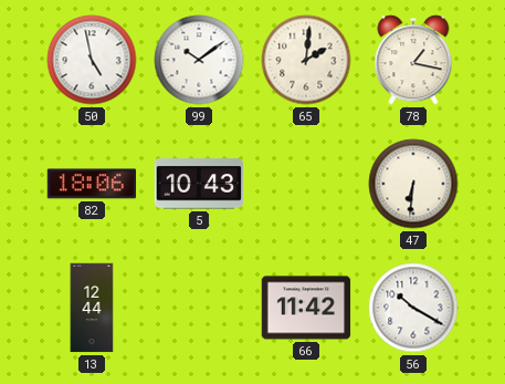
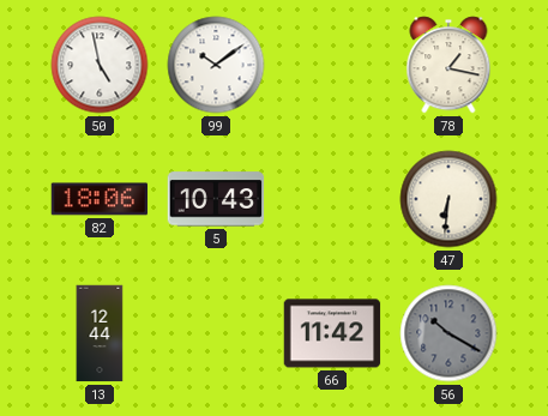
65: 2:01 -> none (306, 60)
56 dial: white -> grey (448, 333)
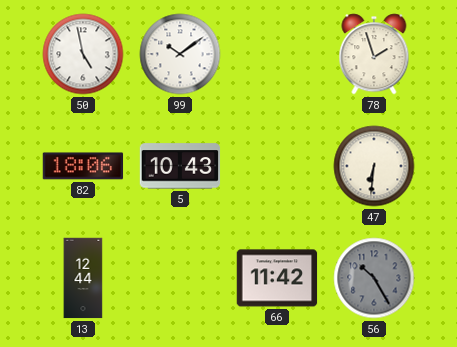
78: 1:17 -> 1:57 (374, 54)
56: 10:20 -> 10:25 (374, 278)
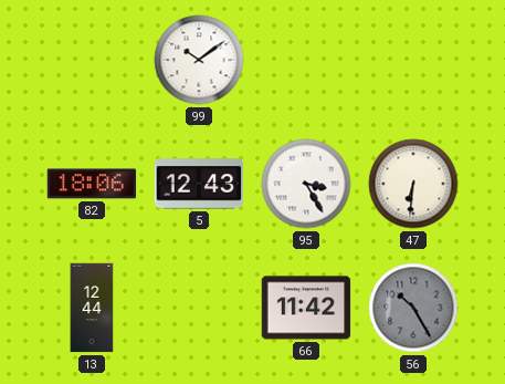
50: 4:58 -> none (83, 54)
78: 1:57 -> none (374, 54)
5: 10:43 -> 12:43 (199, 184)
95: none -> 3:25 (306, 184)
